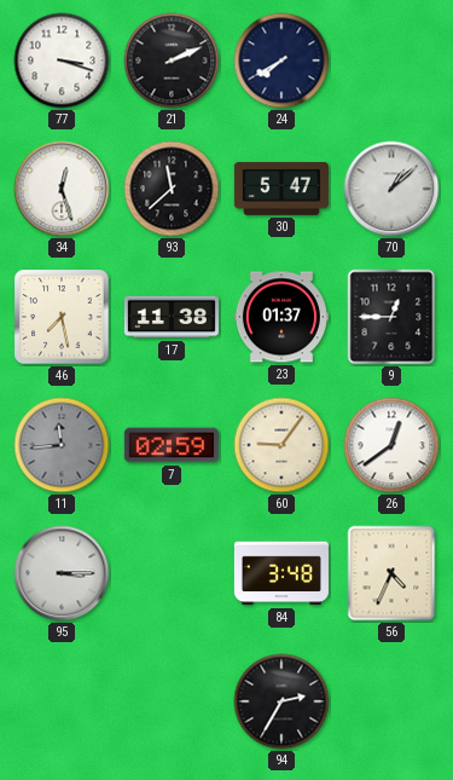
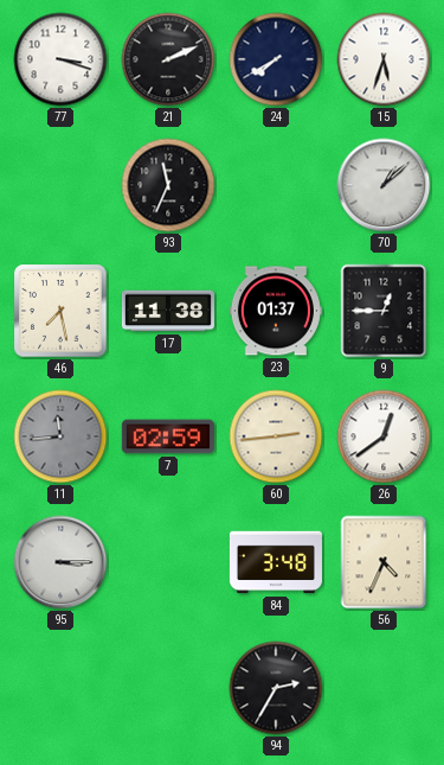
15: none -> 5:33 (384, 59)
34: 12:27 -> none (62, 189)
93: 11:38 -> 11:34 (168, 185)
30: 5:47 -> none (281, 189)
60: 9:06 -> 2:44 (276, 436)
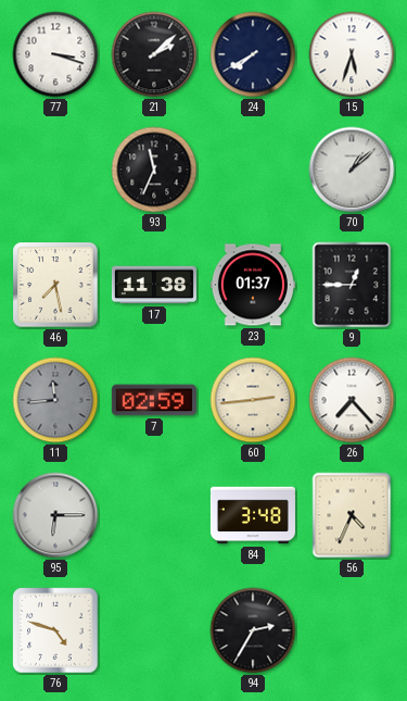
21: 2:11 -> 2:08 (154, 54)
26: 12:39 -> 7:23 (352, 400)
95: 3:15 -> 6:15 (55, 515)
76: none -> 4:48 (55, 630)
